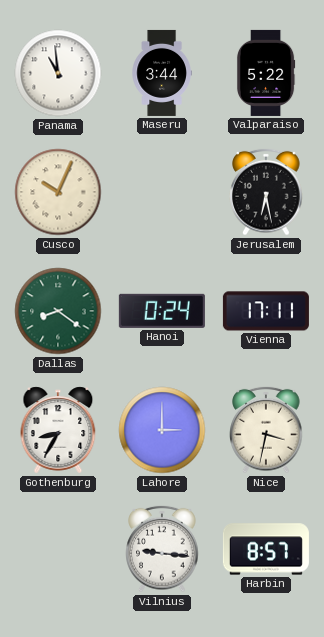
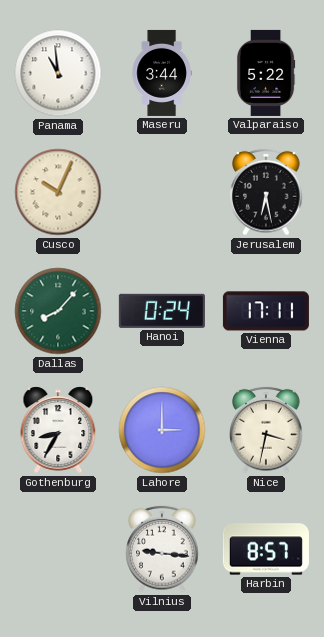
Dallas: 8:21 -> 8:07 (58, 311)
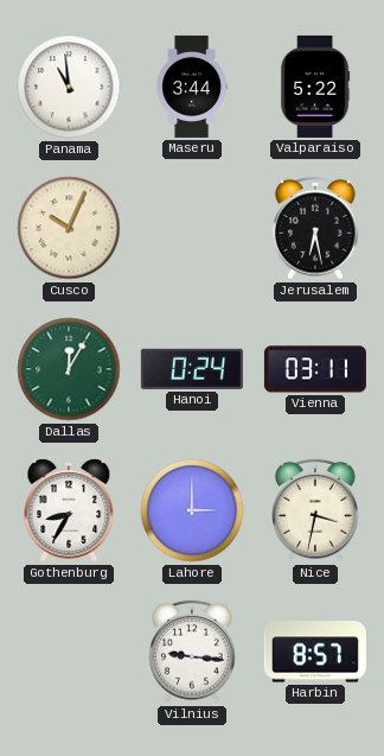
Dallas: 8:07 -> 12:05 (69, 369)
Vienna: 17:11 -> 03:11 (315, 369)
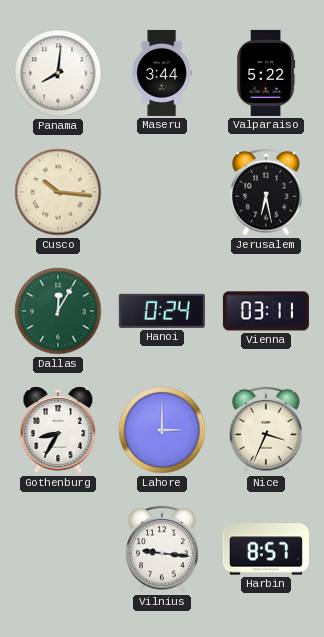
Panama: 10:59 -> 8:01 (58, 73)
Cusco: 10:04 -> 10:16 (58, 192)
Nice: 3:32 -> 3:34 (266, 430)
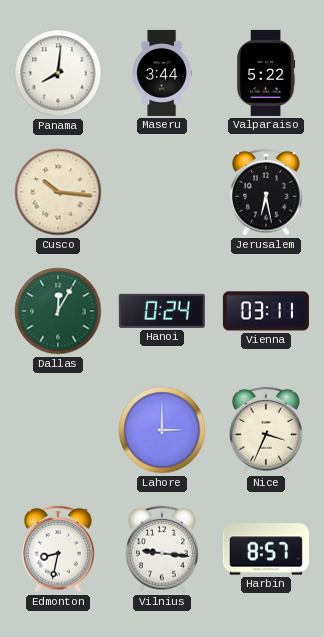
Gothenburg: 8:35 -> none (58, 430)
Edmonton: none -> 8:32 (58, 549)
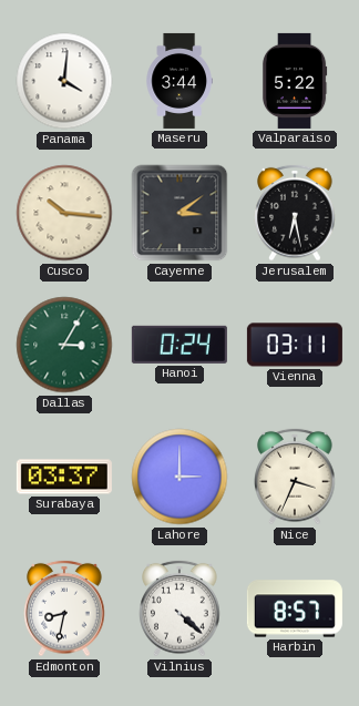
Panama: 8:01 -> 4:01 (64, 81)
Cayenne: none -> 3:09 (179, 213)
Dallas: 12:05 -> 3:05 (64, 345)
Surabaya: none -> 03:37 (64, 477)
Vilnius: 9:16 -> 4:22 (179, 608)
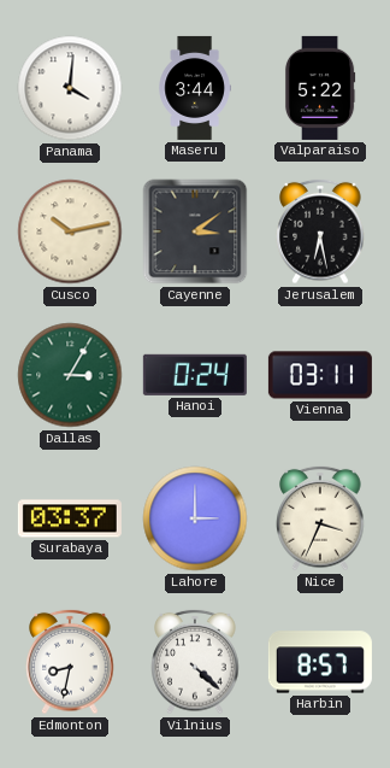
Cusco: 10:16 -> 10:13 (70, 231)
